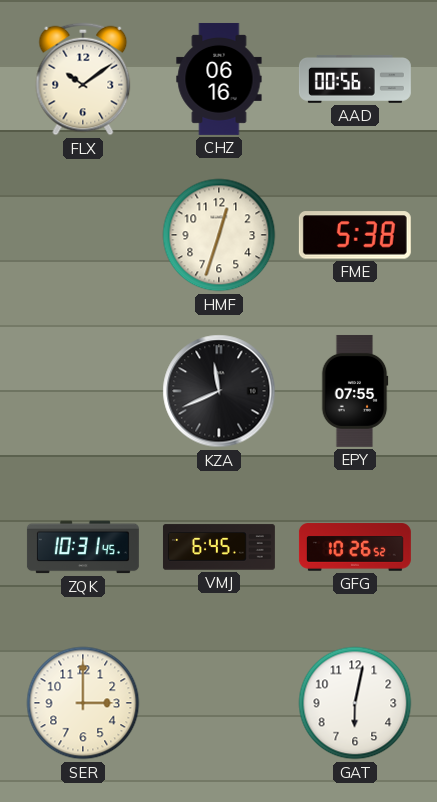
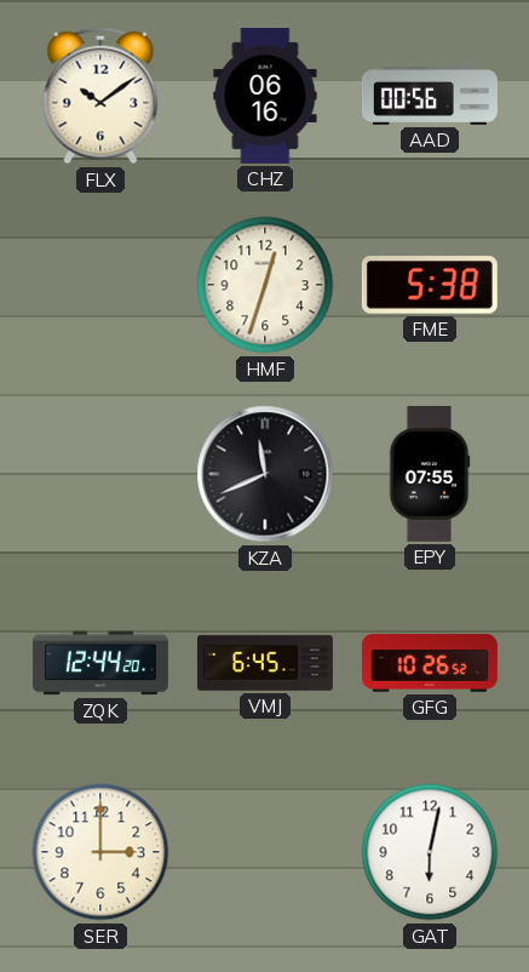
ZQK: 10:31 -> 12:44 (100, 663)
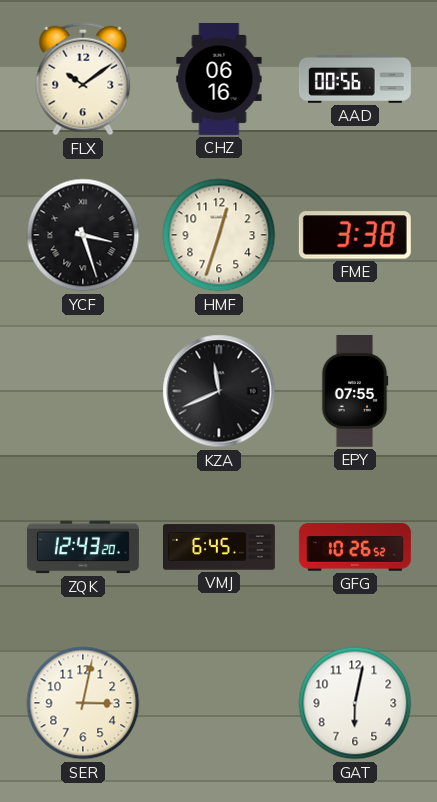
YCF: none -> 3:27 (83, 235)
FME: 5:38 -> 3:38 (355, 235)
ZQK: 12:44 -> 12:43 (83, 547)
SER: 3:00 -> 3:02 (83, 703)
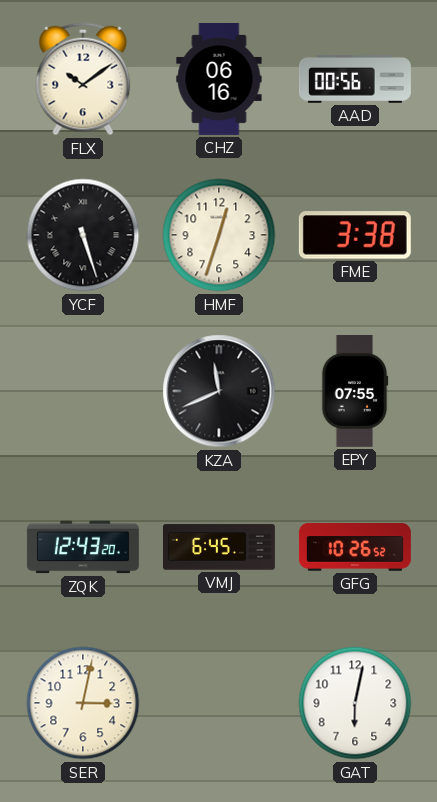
YCF: 3:27 -> 5:27 (83, 235)
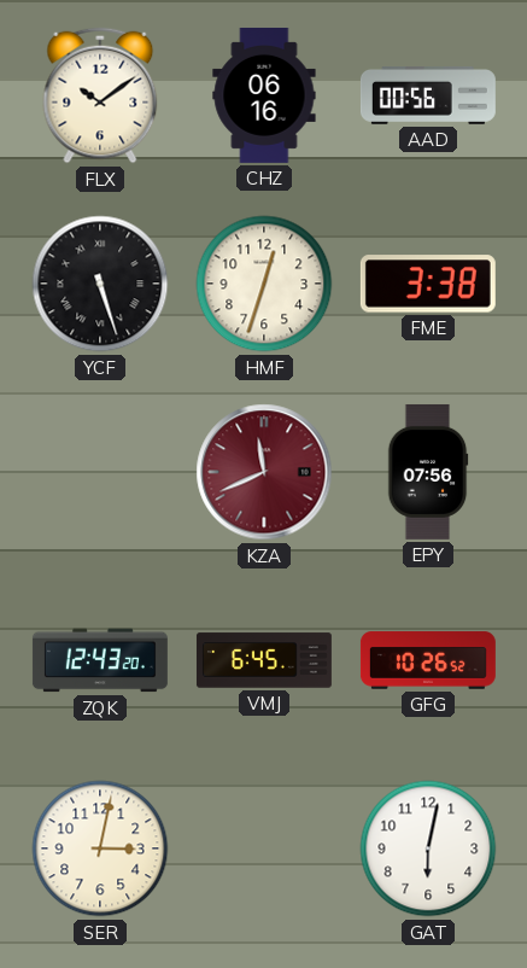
KZA dial: black -> burgundy (264, 472)
EPY: 07:55 -> 07:56 (428, 472)
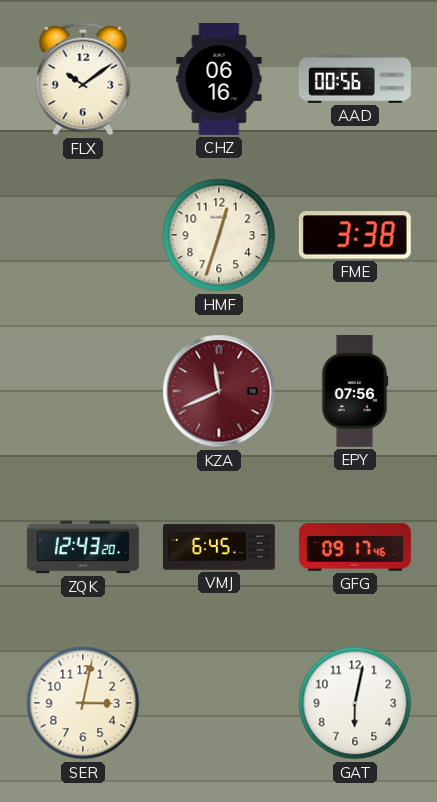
YCF: 5:27 -> none (100, 284)
GFG: 10:26 -> 09:17 (355, 547)
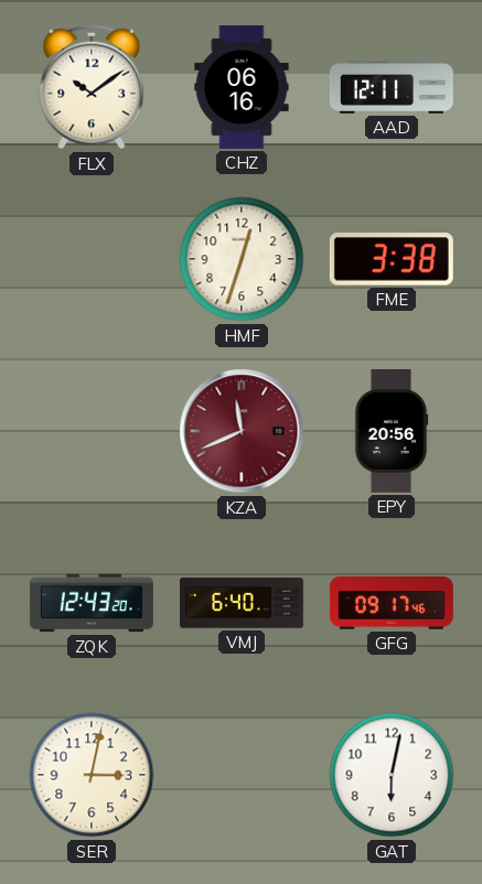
AAD: 00:56 -> 12:11 (392, 87)
EPY: 07:56 -> 20:56 (392, 431)
VMJ: 6:45 -> 6:40 (242, 603)
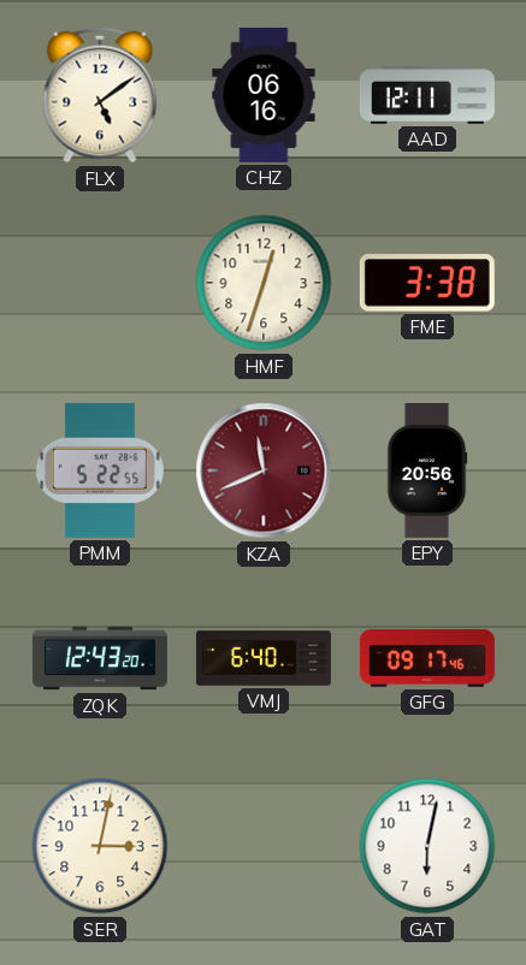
FLX: 10:09 -> 5:09 (100, 95)
PMM: none -> 5:22 (100, 470)
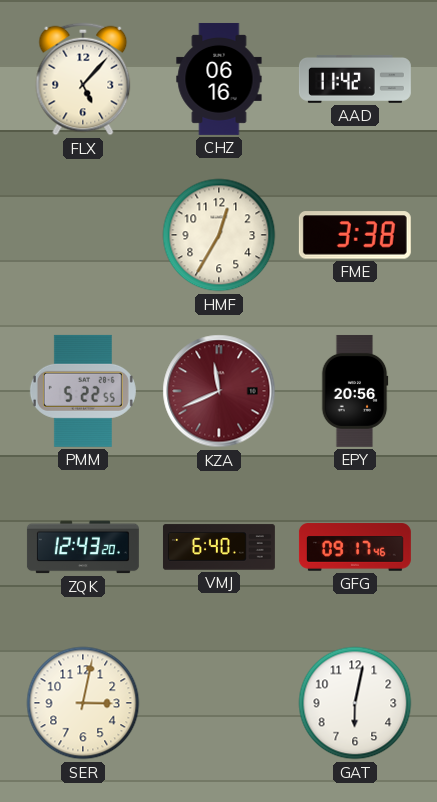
FLX: 5:09 -> 5:07 (83, 79)
AAD: 12:11 -> 11:42 (355, 79)
HMF: 12:33 -> 12:35 (219, 235)
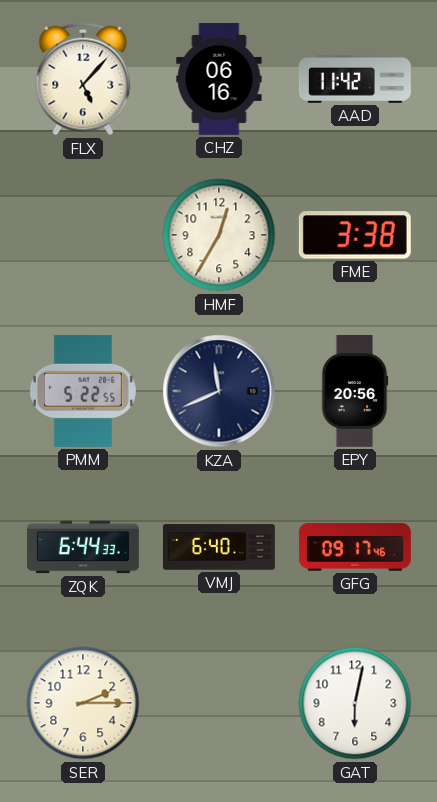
KZA dial: burgundy -> navy (219, 391)
ZQK: 12:43 -> 6:44 (83, 547)
SER: 3:02 -> 2:15 (83, 703)
